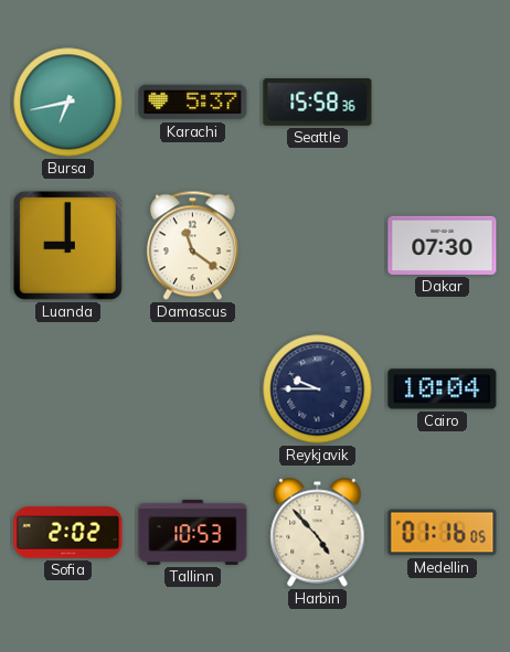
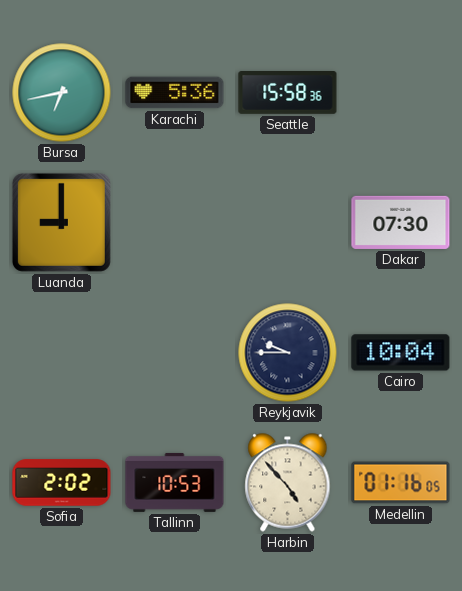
Karachi: 5:37 -> 5:36 (175, 93)
Damascus: 11:21 -> none (192, 246)
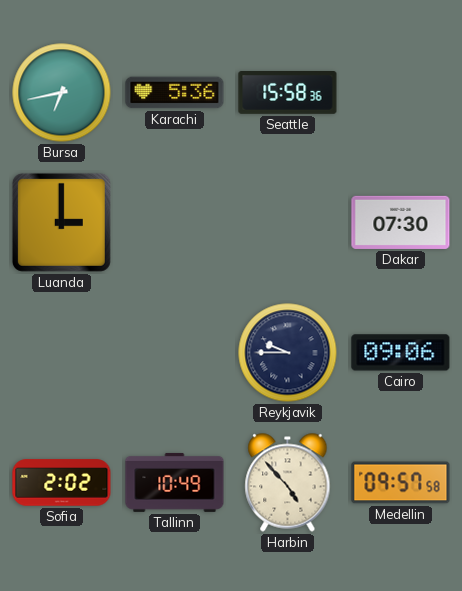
Luanda: 9:00 -> 3:00 (61, 222)
Cairo: 10:04 -> 09:06 (401, 353)
Tallinn: 10:53 -> 10:49 (175, 482)
Medellin: 01:16 -> 09:57 (401, 483)
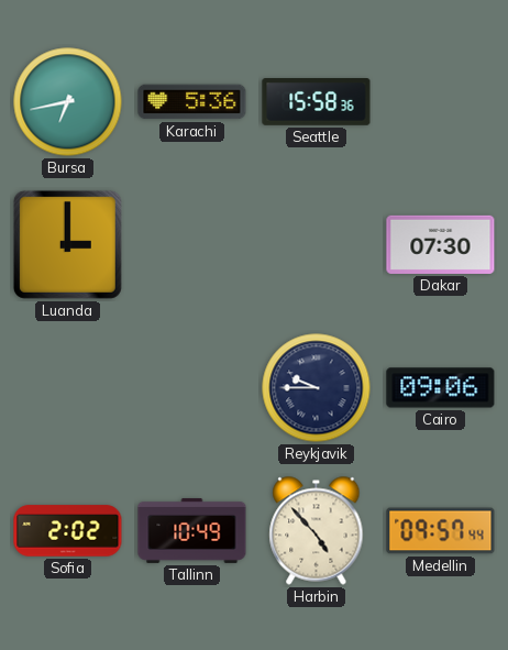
Medellin: 09:57:58 -> 09:57:44 (441, 531)
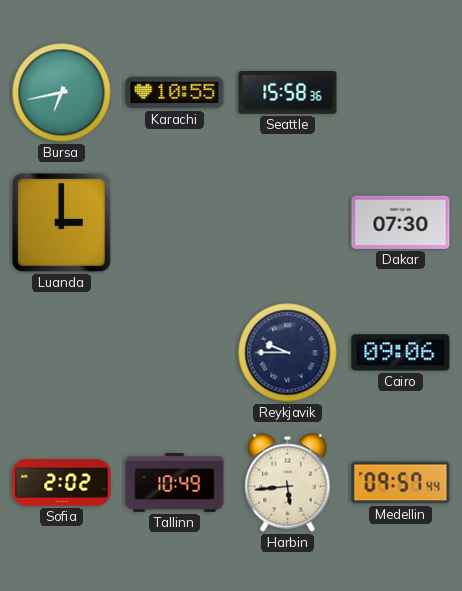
Karachi: 5:36 -> 10:55 (175, 93)
Harbin: 4:53 -> 5:44 (288, 483)
